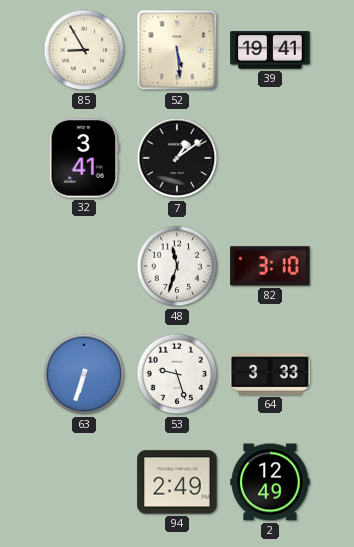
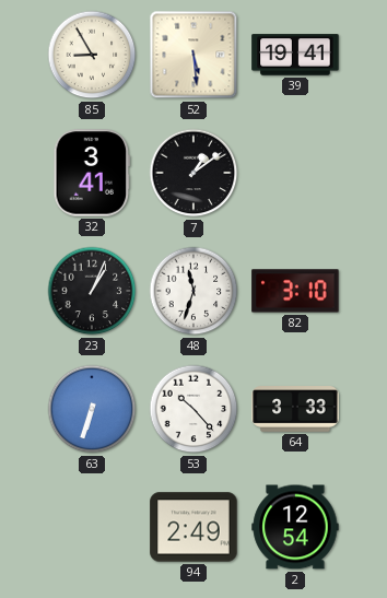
23: none -> 1:04 (92, 291)
53: 9:27 -> 10:23 (193, 409)
2: 12:49 -> 12:54 (295, 527)
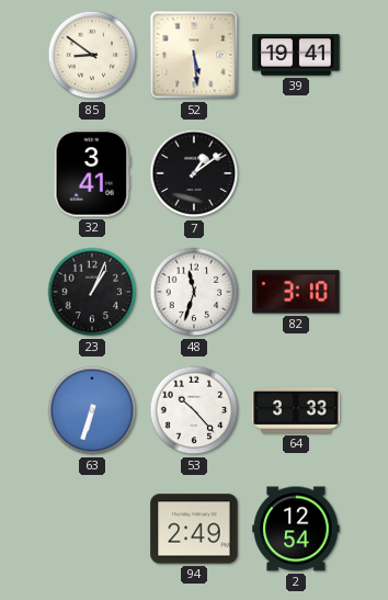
85: 8:55 -> 8:51 (92, 55)
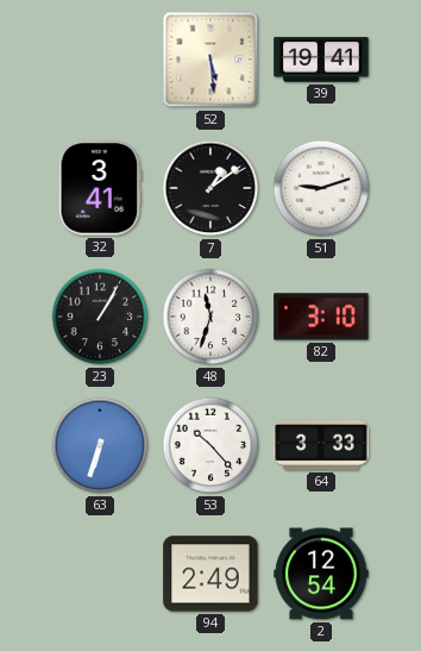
85: 8:51 -> none (92, 55)
51: none -> 9:12 (321, 188)
23: 1:04 -> 1:05 (100, 317)
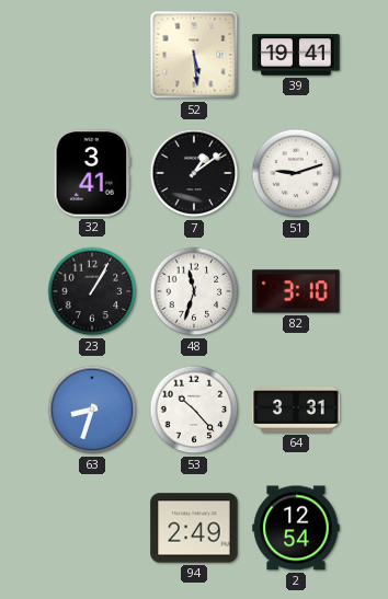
63: 6:33 -> 8:33 (92, 410)
64: 3:33 -> 3:31 (296, 411)
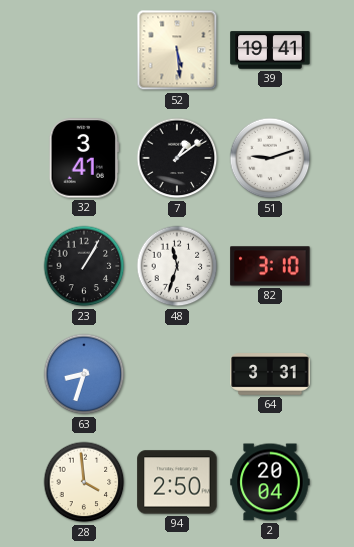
53: 10:23 -> none (194, 410)
28: none -> 3:59 (84, 482)
94: 2:49 -> 2:50 (177, 482)
2: 12:54 -> 20:04 (270, 482)
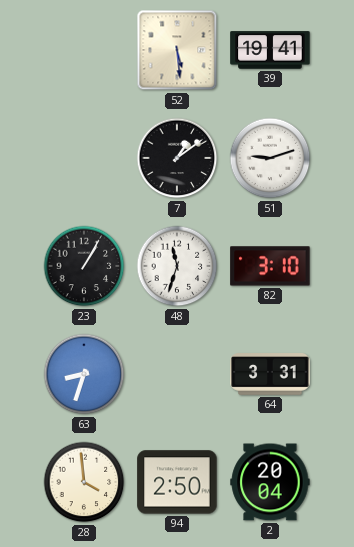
32: 3:41 -> none (84, 158)
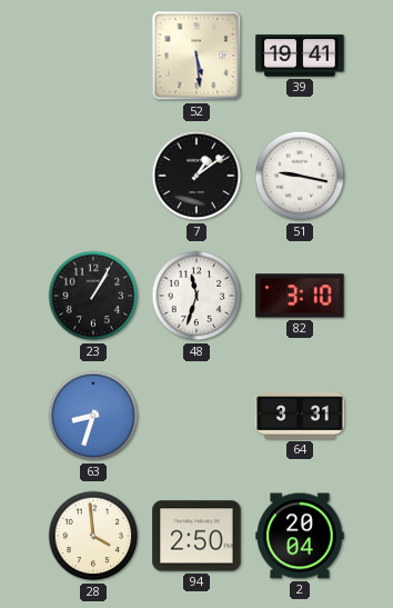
51: 9:12 -> 9:17 (300, 176)
